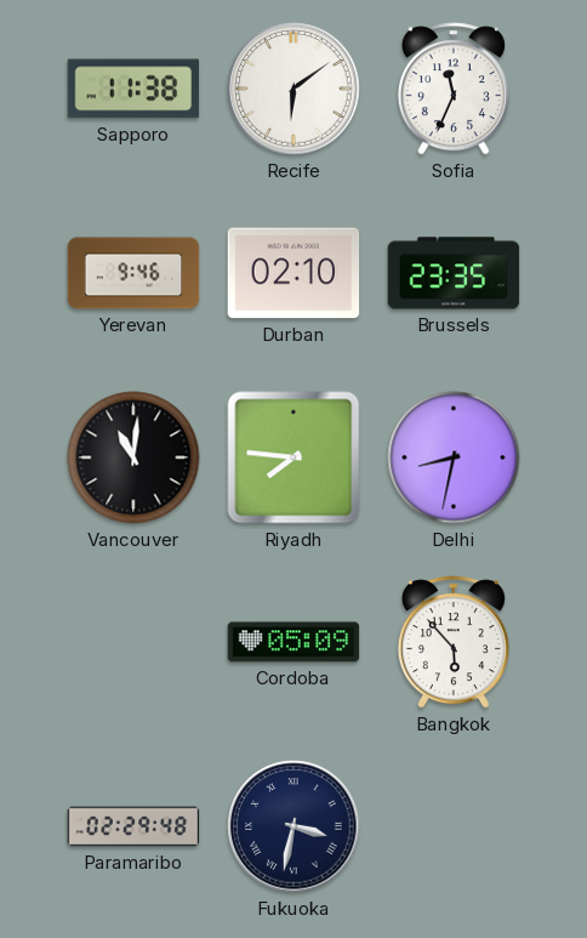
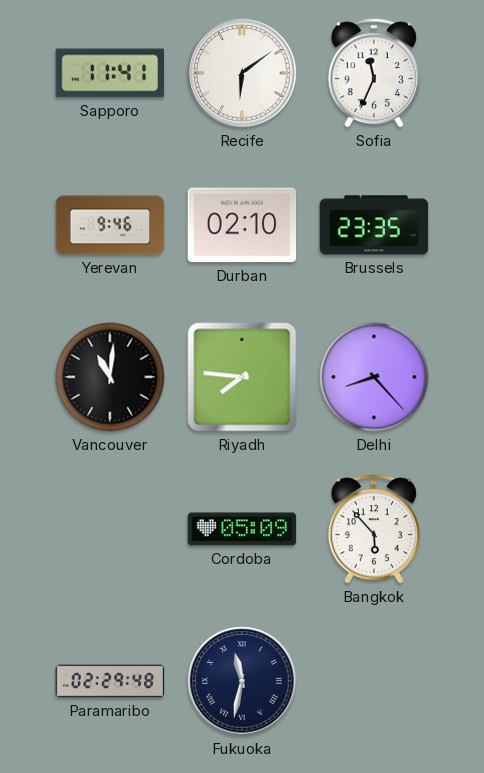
Sapporo: 11:38 -> 11:41 (110, 73)
Delhi: 8:32 -> 8:23 (374, 377)
Fukuoka: 3:32 -> 11:32 (242, 681)
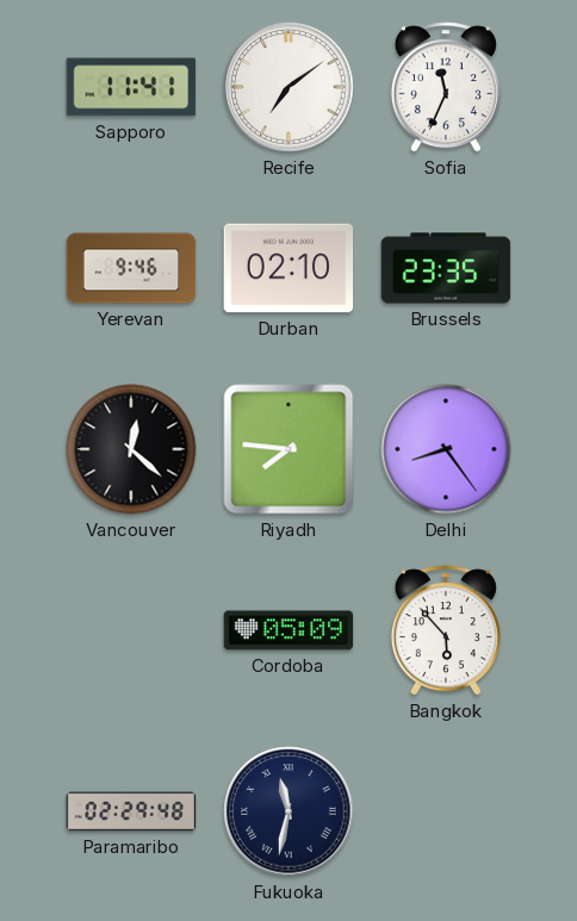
Recife: 6:09 -> 7:09 (288, 87)
Vancouver: 11:01 -> 12:22 (131, 449)
Delhi: 8:23 -> 8:24 (446, 449)
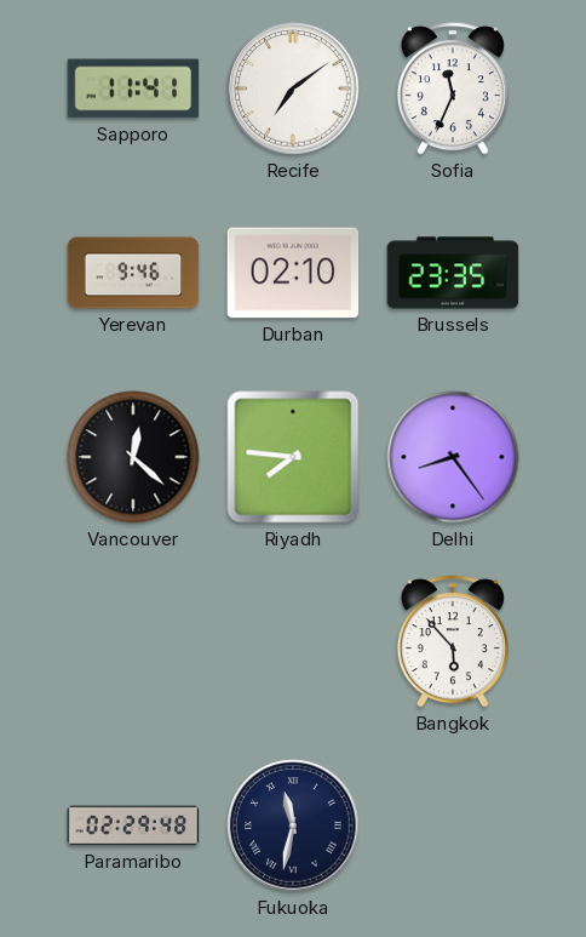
Cordoba: 05:09 -> none (288, 630)
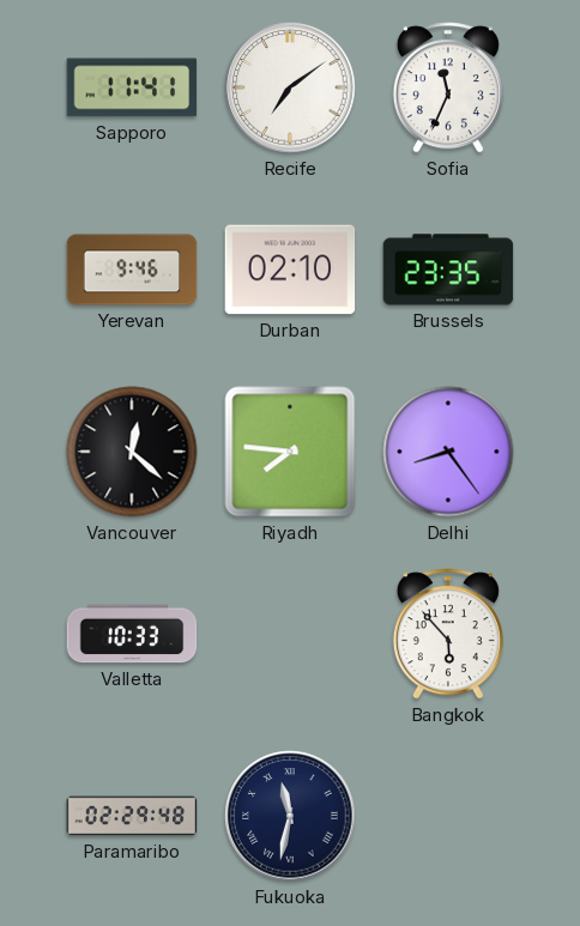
Valletta: none -> 10:33 (132, 634)
